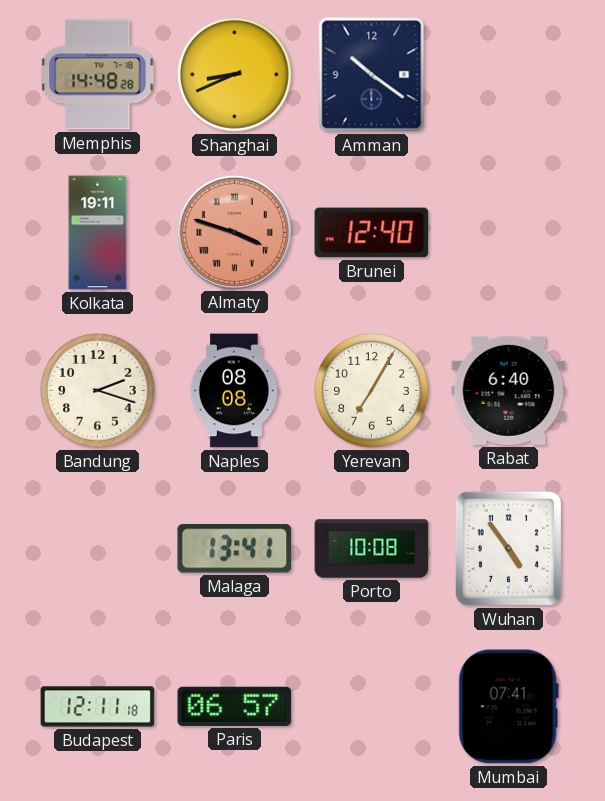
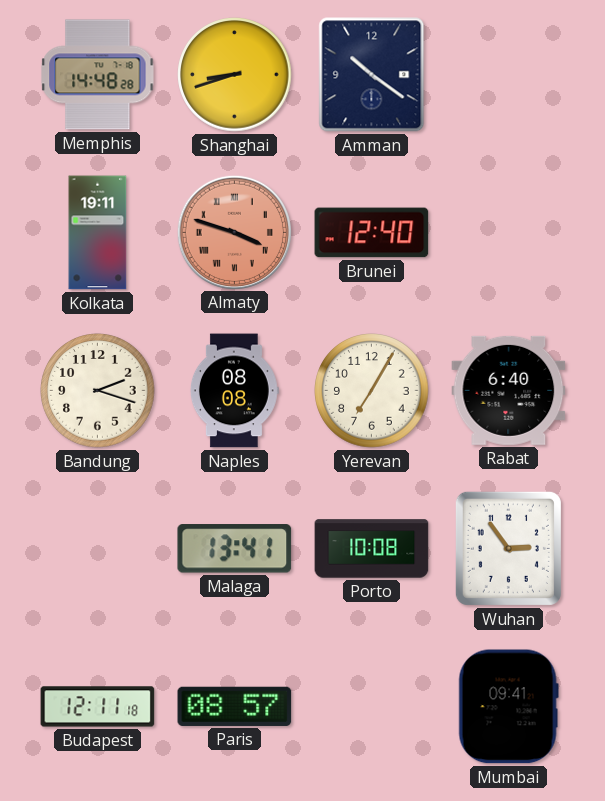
Shanghai: 8:41 -> 8:42 (235, 75)
Wuhan: 4:54 -> 2:54 (508, 548)
Paris: 06:57 -> 08:57 (235, 706)
Mumbai: 07:41 -> 09:41 (508, 707)
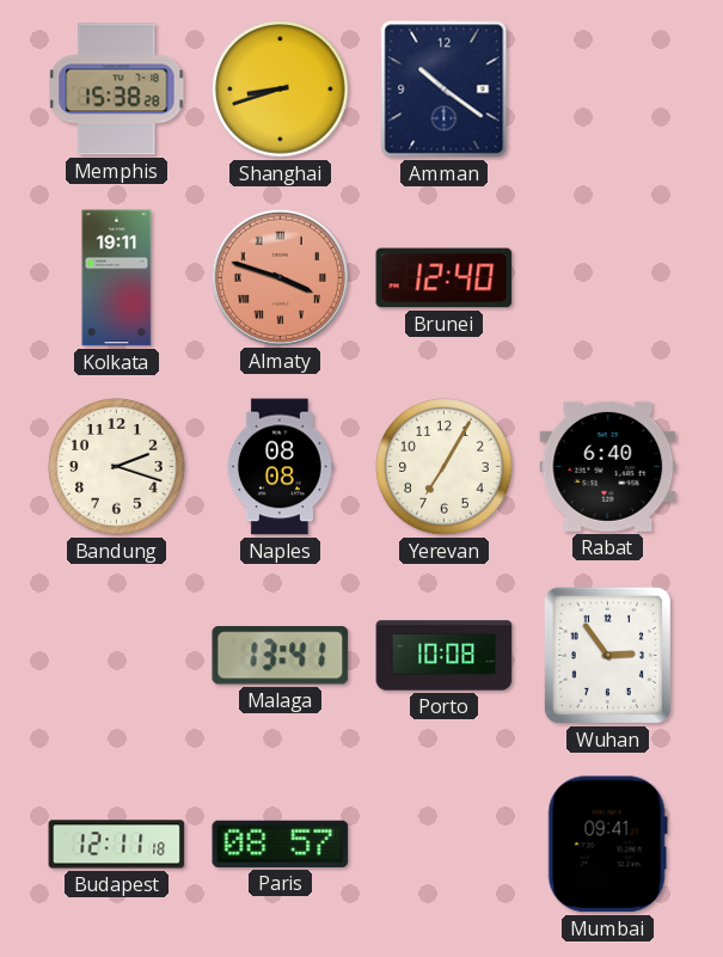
Memphis: 14:48 -> 15:38 (117, 90)
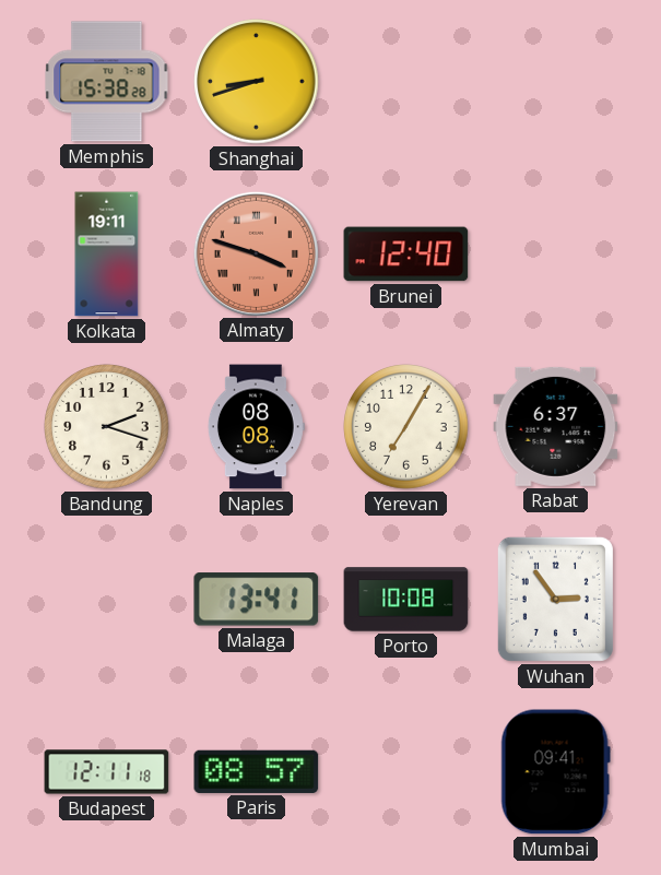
Amman: 10:21 -> none (445, 90)
Rabat: 6:40 -> 6:37 (556, 426)
